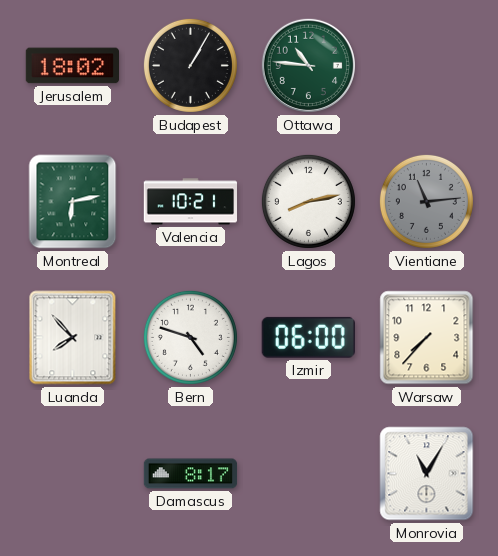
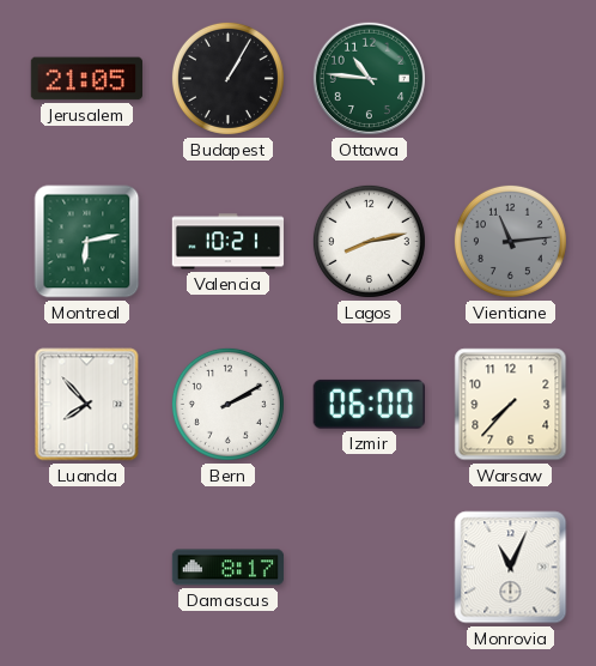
Jerusalem: 18:02 -> 21:05 (86, 79)
Bern: 4:48 -> 2:10 (227, 404)
Monrovia: 11:05 -> 11:04 (511, 568)
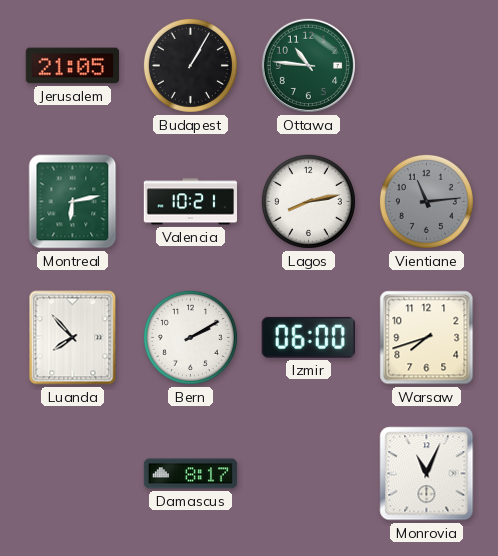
Warsaw: 7:37 -> 7:42 (427, 338)
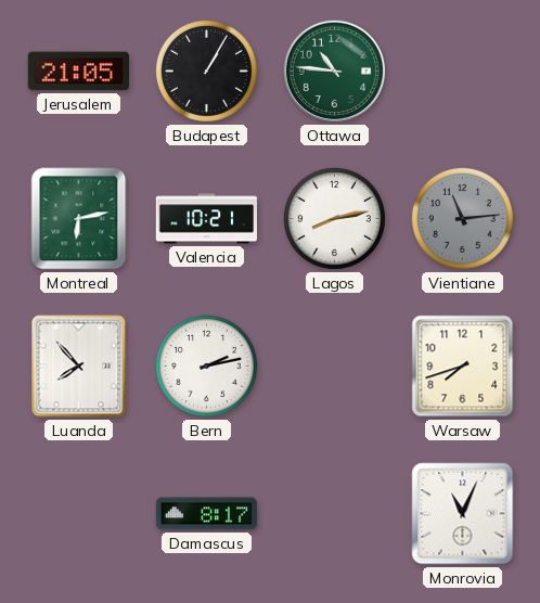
Bern: 2:10 -> 2:13 (206, 365)
Izmir: 06:00 -> none (308, 337)
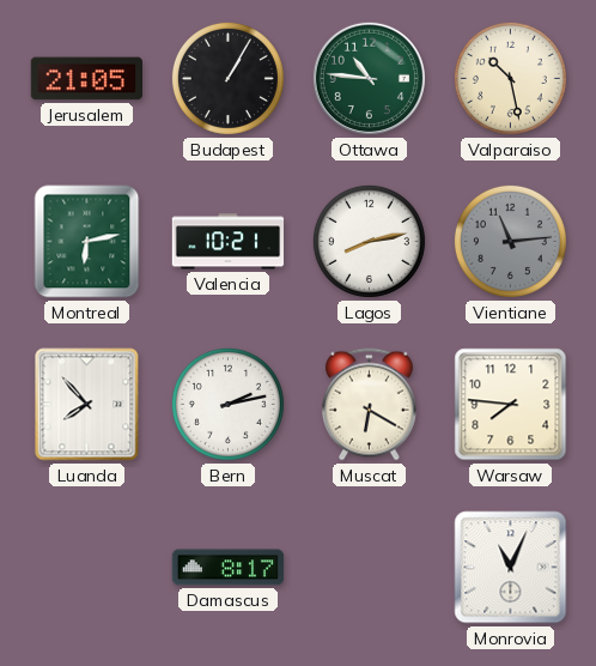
Valparaiso: none -> 10:28 (510, 78)
Muscat: none -> 6:20 (369, 405)
Warsaw: 7:42 -> 7:46 (511, 405)
